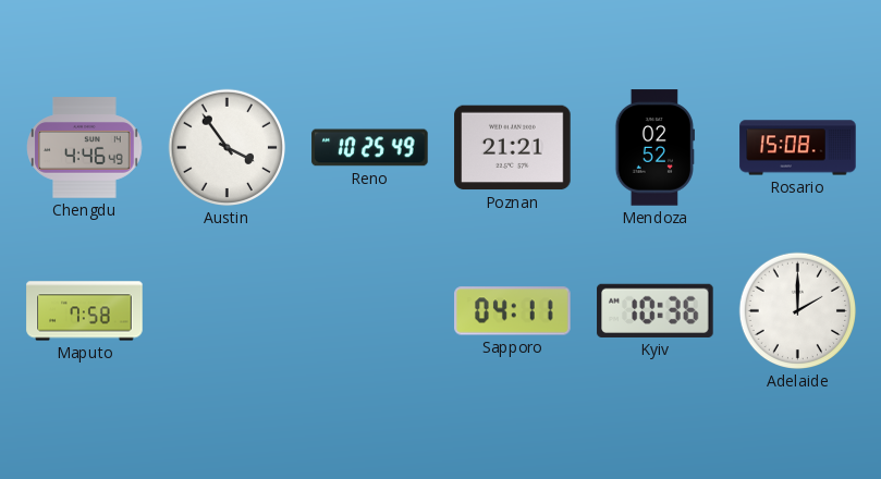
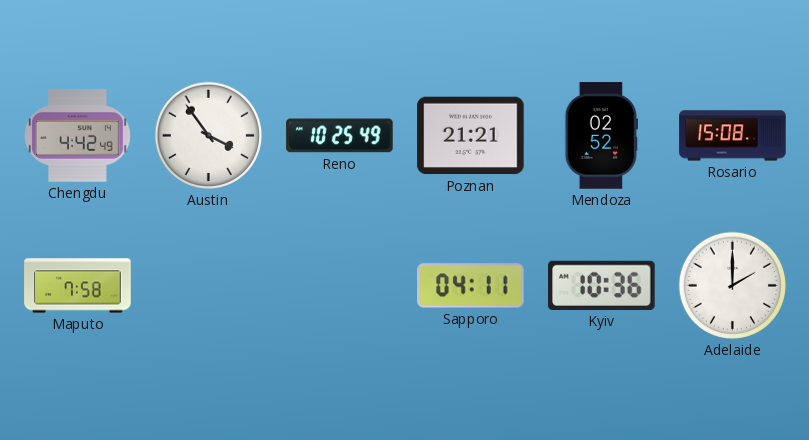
Chengdu: 4:46 -> 4:42 (78, 136)
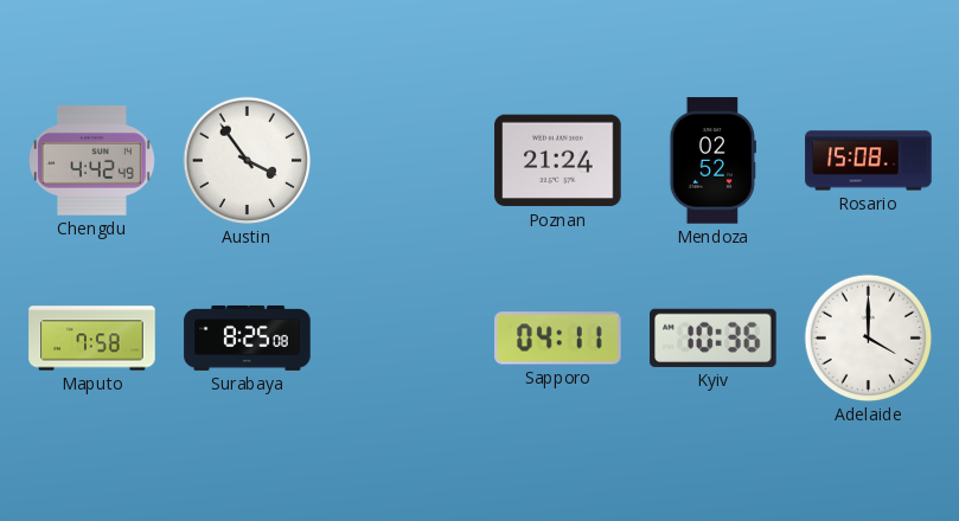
Reno: 10:25 -> none (340, 136)
Poznan: 21:21 -> 21:24 (558, 161)
Surabaya: none -> 8:25 (248, 337)
Adelaide: 2:00 -> 4:00 (869, 339)
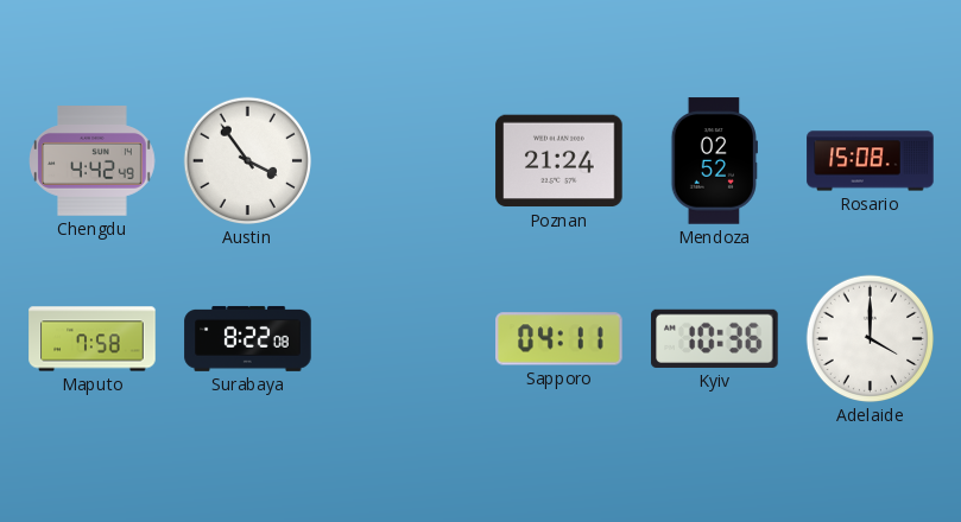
Surabaya: 8:25 -> 8:22 (248, 338)
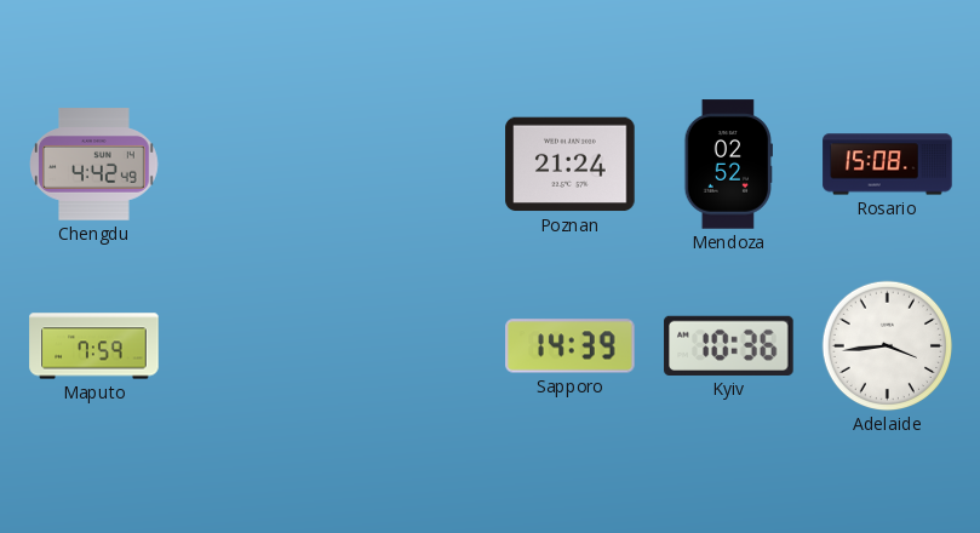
Austin: 3:54 -> none (248, 161)
Maputo: 7:58 -> 7:59 (94, 346)
Surabaya: 8:22 -> none (248, 338)
Sapporo: 04:11 -> 14:39 (571, 346)
Adelaide: 4:00 -> 3:44 (888, 346)
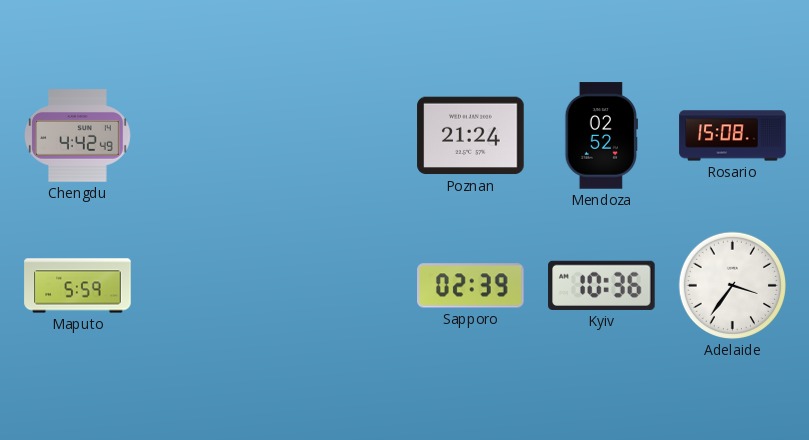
Maputo: 7:59 -> 5:59 (78, 286)
Sapporo: 14:39 -> 02:39 (471, 286)
Adelaide: 3:44 -> 3:36 (733, 286)
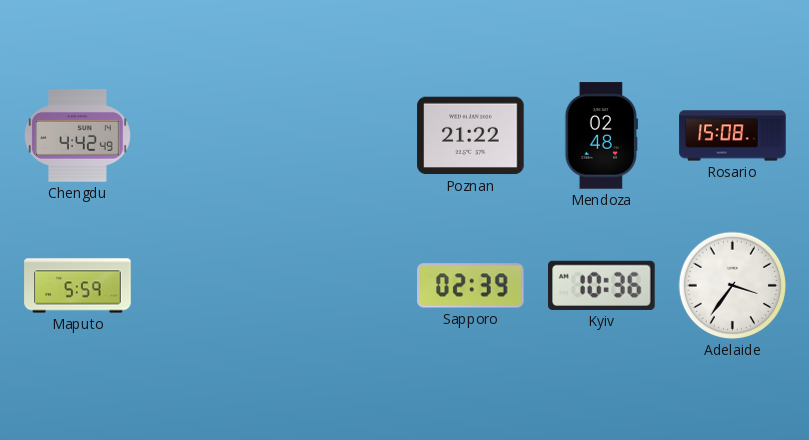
Poznan: 21:24 -> 21:22 (471, 136)
Mendoza: 02:52 -> 02:48 (601, 136)
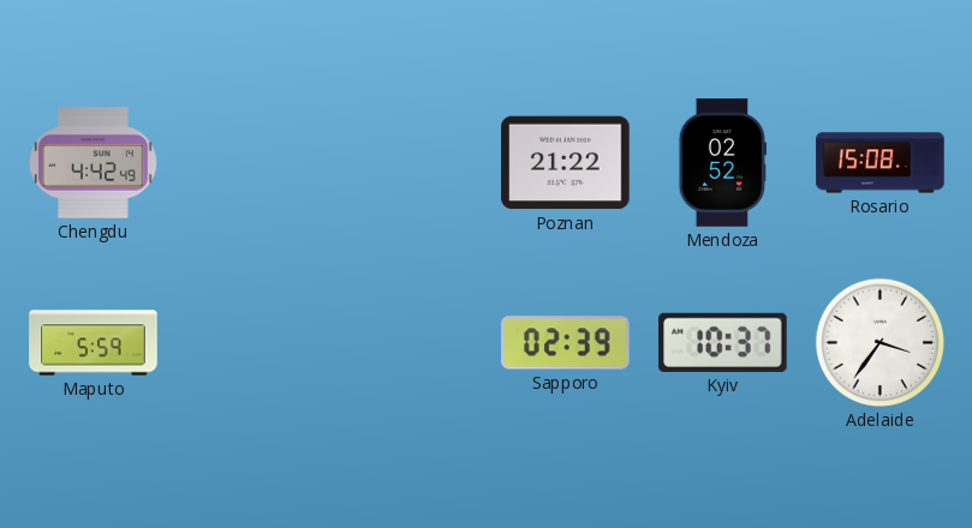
Mendoza: 02:48 -> 02:52 (722, 163)
Kyiv: 10:36 -> 10:37 (723, 342)
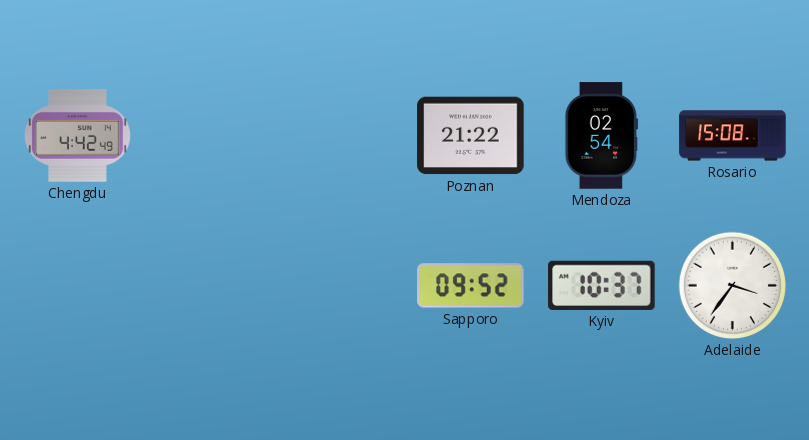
Mendoza: 02:52 -> 02:54 (601, 136)
Maputo: 5:59 -> none (94, 343)
Sapporo: 02:39 -> 09:52 (471, 286)
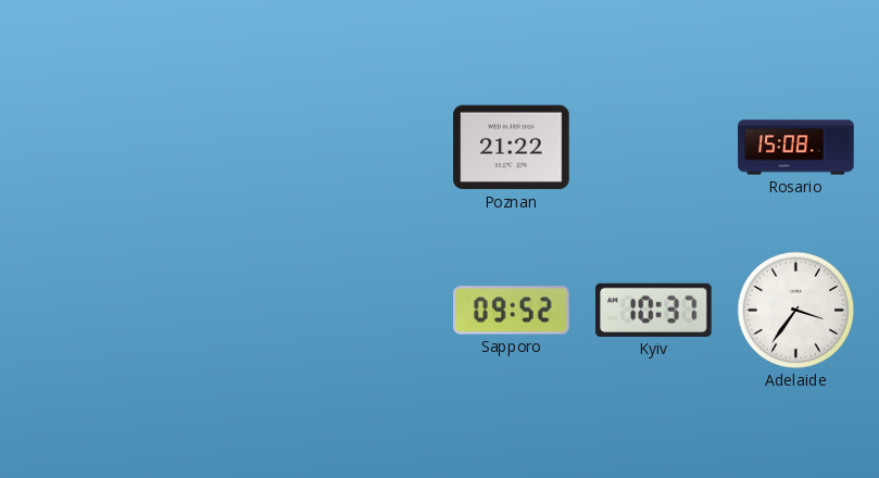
Chengdu: 4:42 -> none (78, 136)
Mendoza: 02:54 -> none (601, 136)
